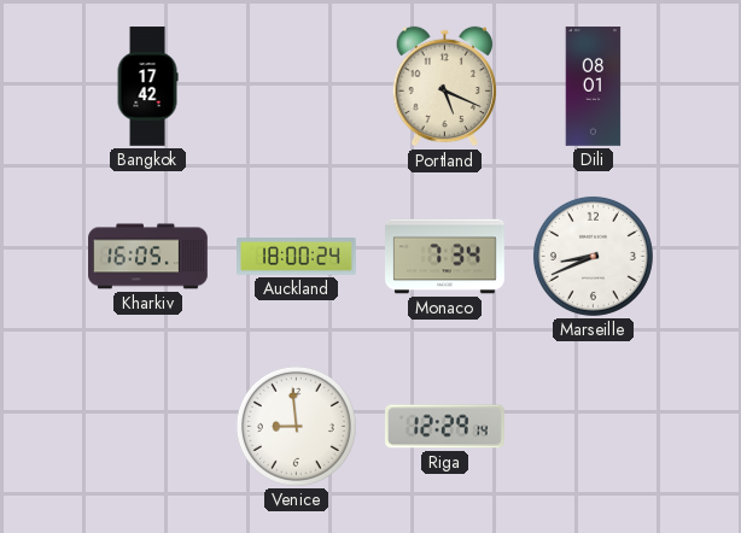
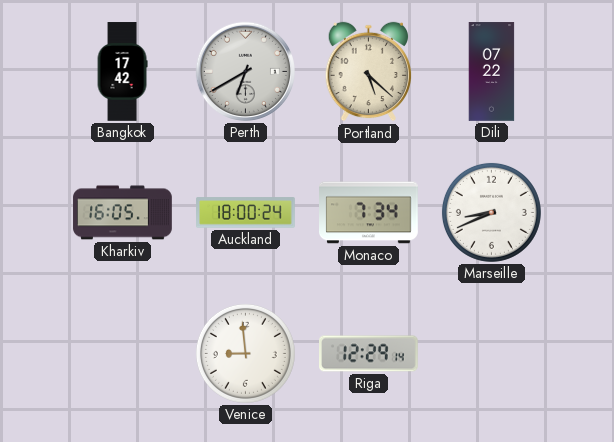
Perth: none -> 6:40 (245, 71)
Portland: 5:19 -> 5:22 (368, 72)
Dili: 08:01 -> 07:22 (492, 72)
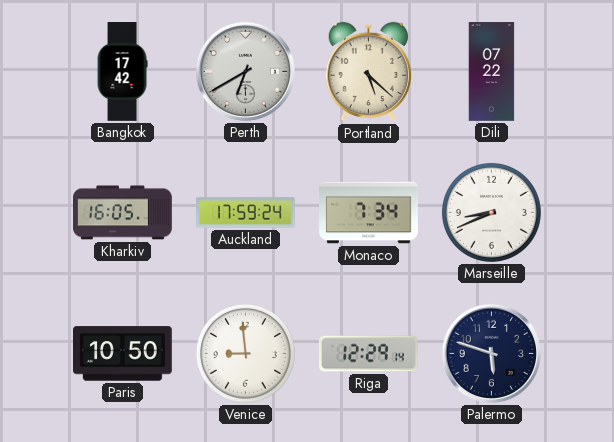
Auckland: 18:00 -> 17:59 (246, 213)
Paris: none -> 10:50 (123, 354)
Palermo: none -> 5:48 (491, 353)
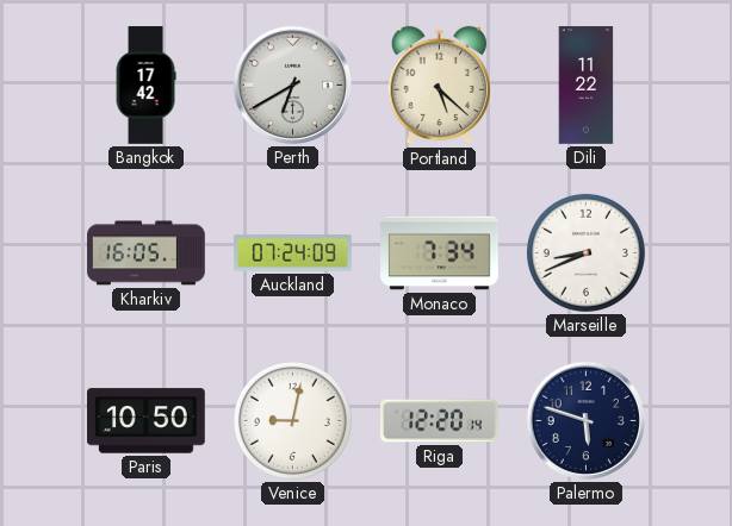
Dili: 07:22 -> 11:22 (587, 86)
Auckland: 17:59 -> 07:24 (293, 253)
Venice: 8:59 -> 9:02 (292, 420)
Riga: 12:29 -> 12:20 (440, 421)
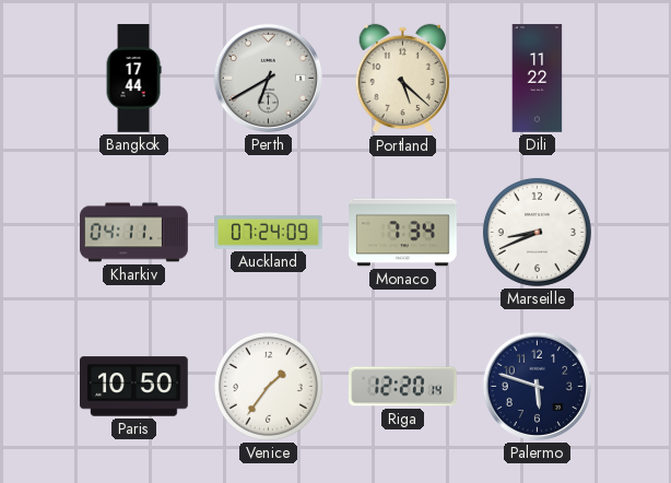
Bangkok: 17:42 -> 17:44 (133, 79)
Kharkiv: 16:05 -> 04:11 (134, 233)
Venice: 9:02 -> 1:36 (268, 386)
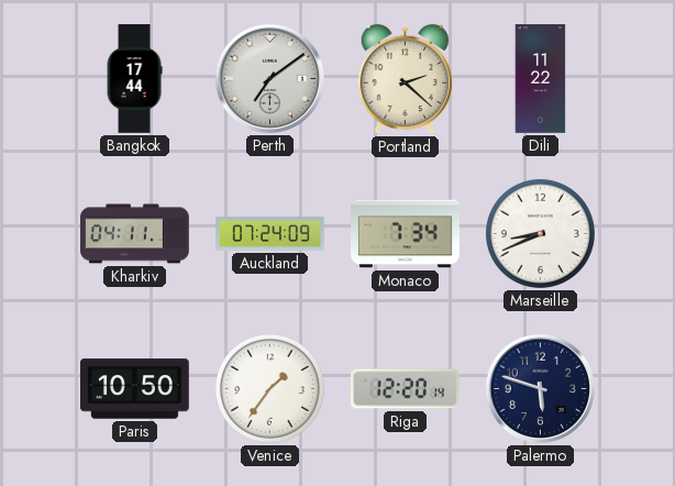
Perth: 6:40 -> 7:09 (269, 78)
Portland: 5:22 -> 2:22 (405, 79)
